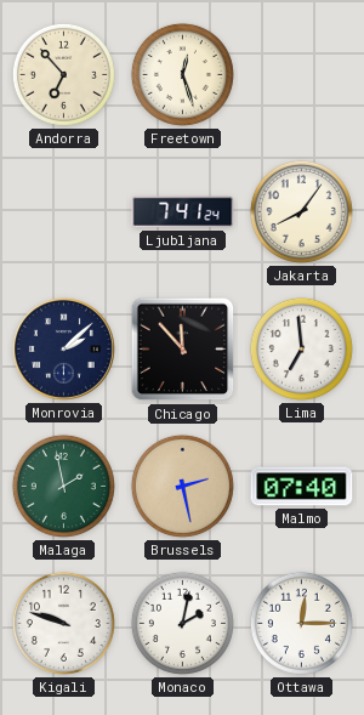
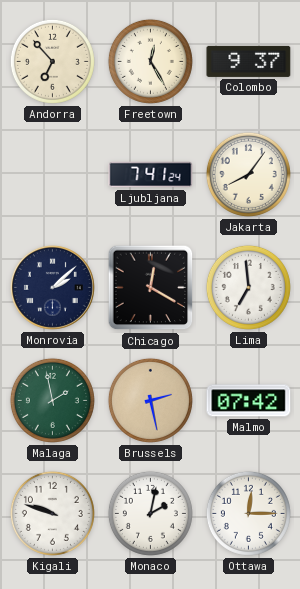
Freetown: 12:27 -> 12:25 (150, 61)
Colombo: none -> 9:37 (249, 61)
Chicago: 11:53 -> 12:20 (151, 288)
Malmo: 07:40 -> 07:42 (249, 401)
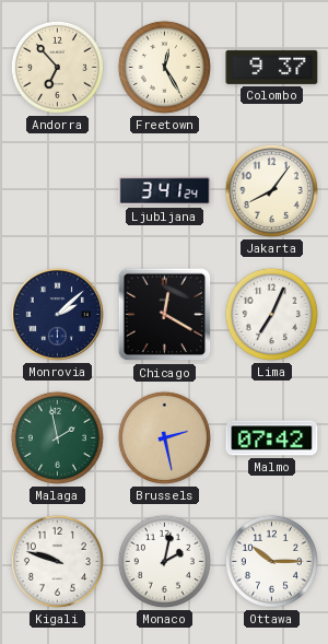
Ljubljana: 7:41 -> 3:41 (165, 191)
Lima: 6:59 -> 7:04 (271, 314)
Ottawa: 12:15 -> 10:15 (271, 561)
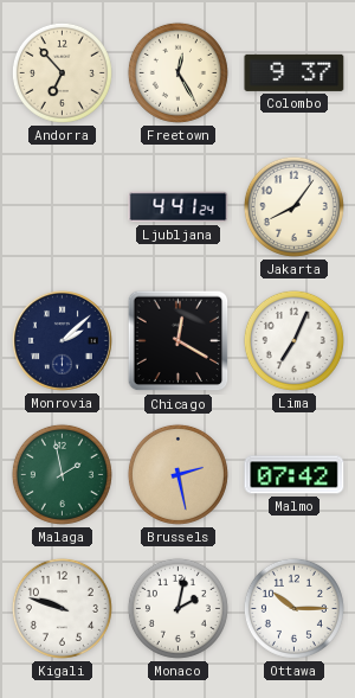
Ljubljana: 3:41 -> 4:41 (179, 207)
